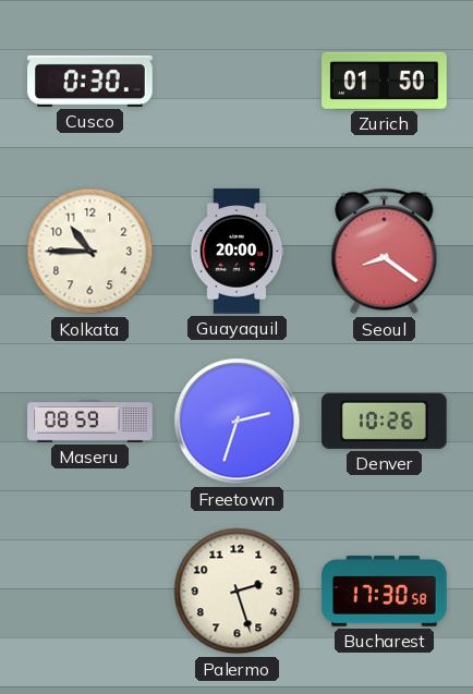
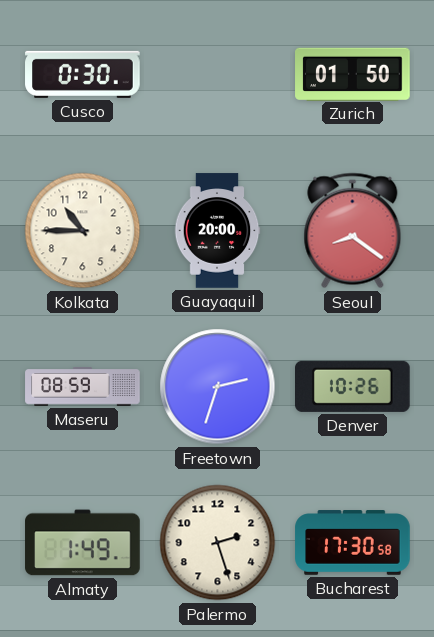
Almaty: none -> 1:49 (83, 543)
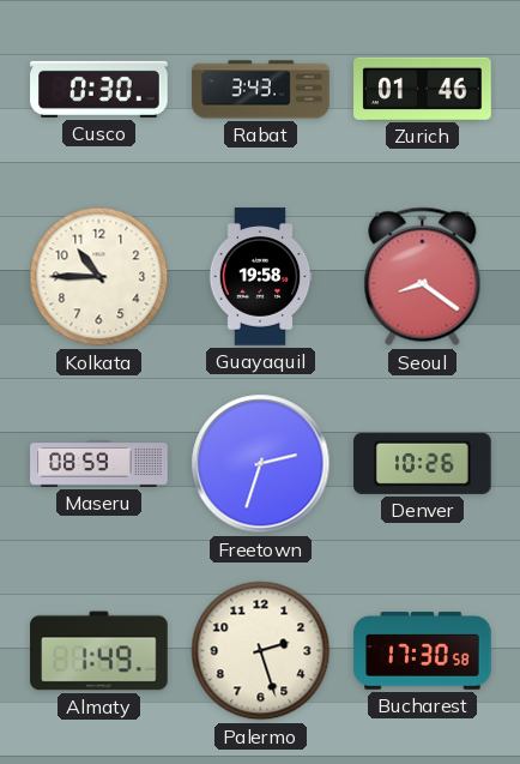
Rabat: none -> 3:43 (261, 90)
Zurich: 01:50 -> 01:46 (423, 89)
Guayaquil: 20:00 -> 19:58 (260, 277)
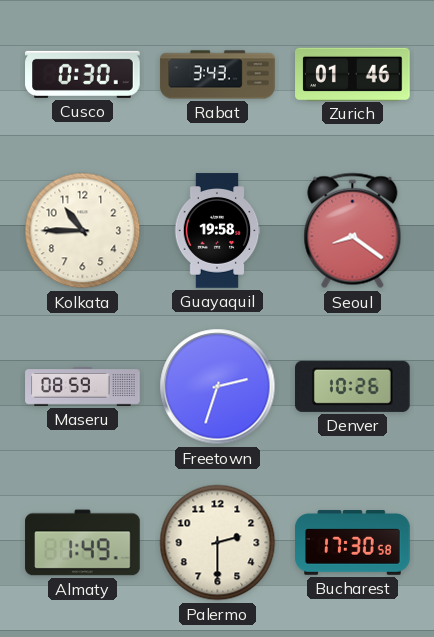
Palermo: 2:27 -> 2:30 (218, 543)
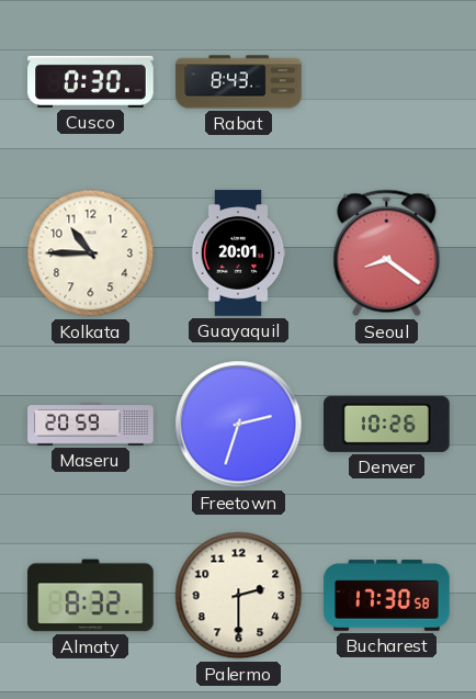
Rabat: 3:43 -> 8:43 (239, 82)
Zurich: 01:46 -> none (353, 74)
Guayaquil: 19:58 -> 20:01 (238, 253)
Maseru: 08:59 -> 20:59 (91, 425)
Almaty: 1:49 -> 8:32 (91, 596)
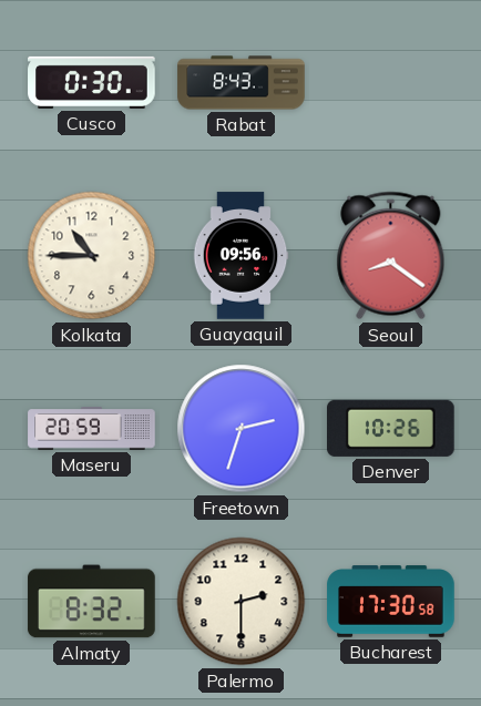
Guayaquil: 20:01 -> 09:56 (240, 256)
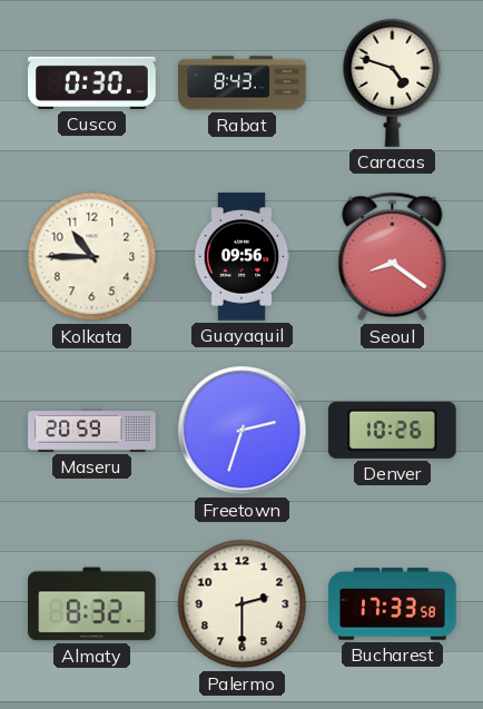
Caracas: none -> 4:48 (393, 82)
Bucharest: 17:30 -> 17:33 (393, 604)
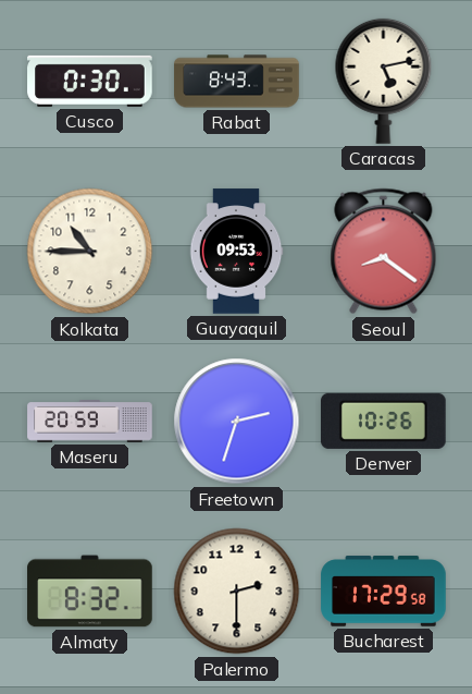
Caracas: 4:48 -> 5:13 (384, 81)
Guayaquil: 09:56 -> 09:53 (236, 252)
Bucharest: 17:33 -> 17:29 (384, 592)
